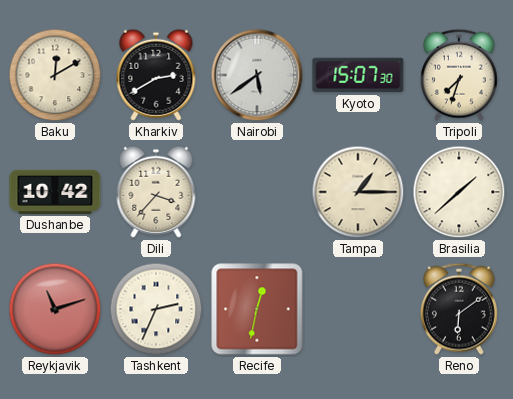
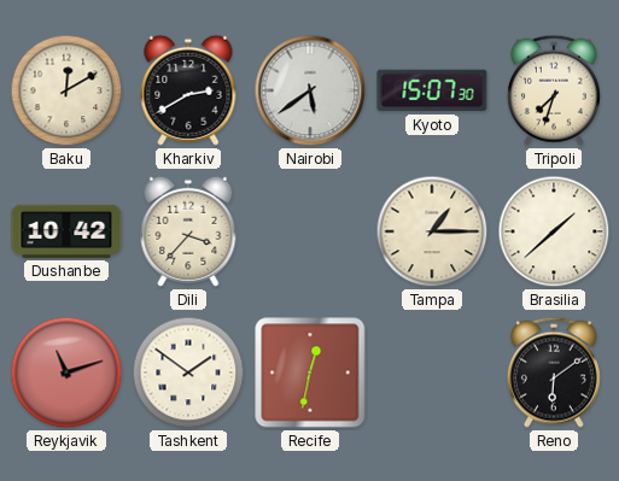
Tashkent: 2:34 -> 1:51 (188, 373)
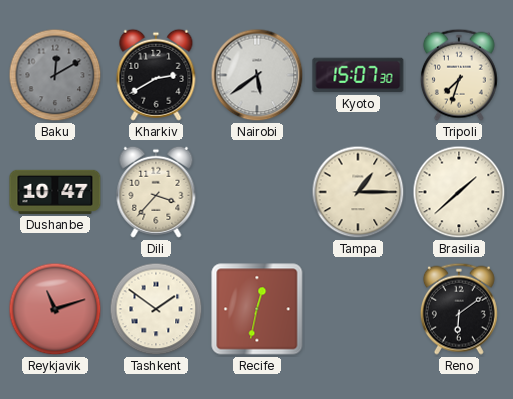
Baku dial: cream -> grey (55, 75)
Dushanbe: 10:42 -> 10:47 (55, 192)
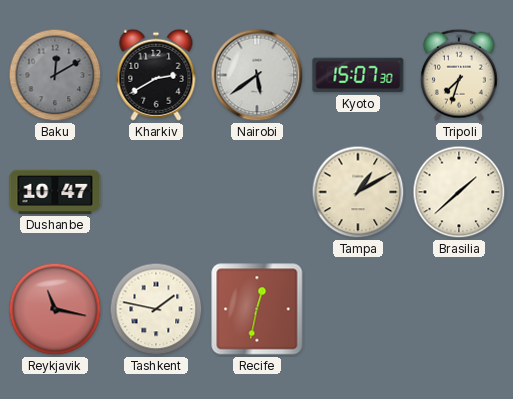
Dili: 3:37 -> none (156, 192)
Tampa: 1:15 -> 1:10 (358, 192)
Reykjavik: 11:12 -> 11:17 (55, 309)
Tashkent: 1:51 -> 1:47 (156, 309)
Reno: 6:09 -> none (459, 309)
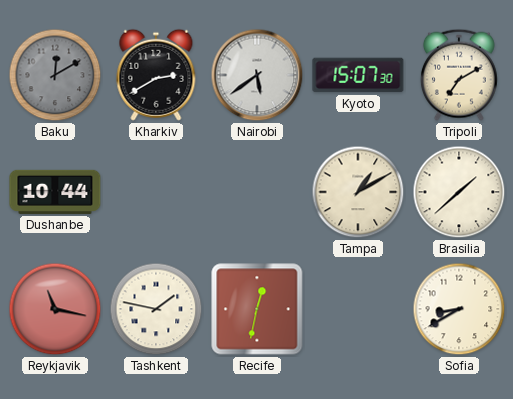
Tripoli: 7:33 -> 7:10 (459, 75)
Dushanbe: 10:47 -> 10:44 (55, 192)
Sofia: none -> 8:40 (459, 309)
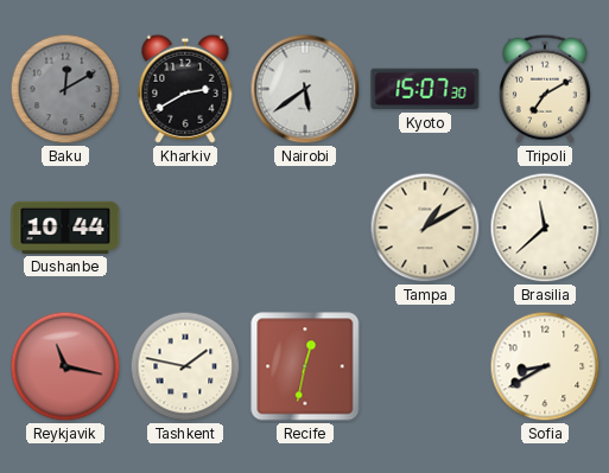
Brasilia: 1:38 -> 11:38 (545, 228)
